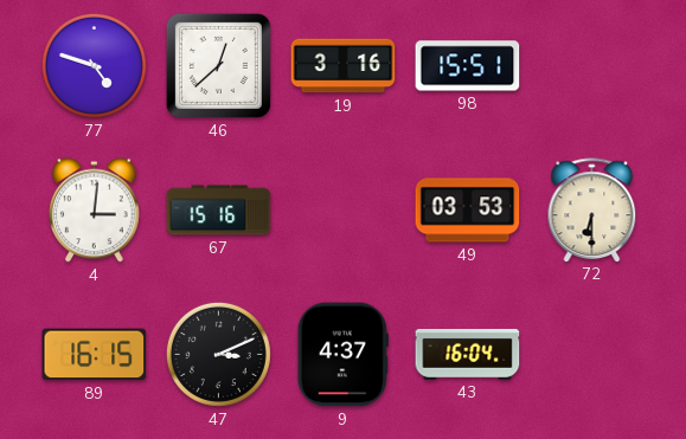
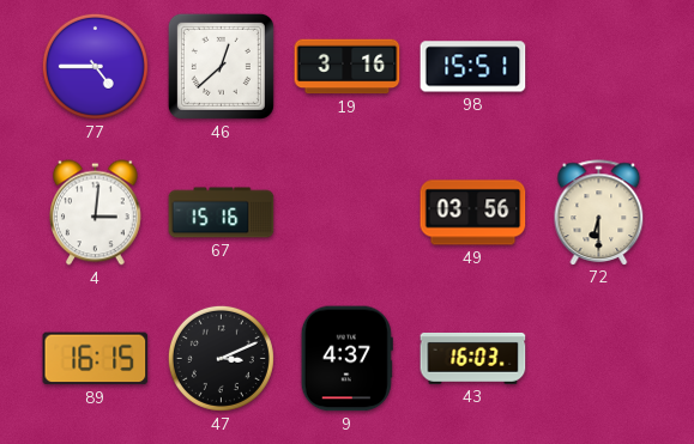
77: 4:48 -> 4:45 (95, 66)
49: 03:53 -> 03:56 (473, 213)
43: 16:04 -> 16:03 (473, 359)
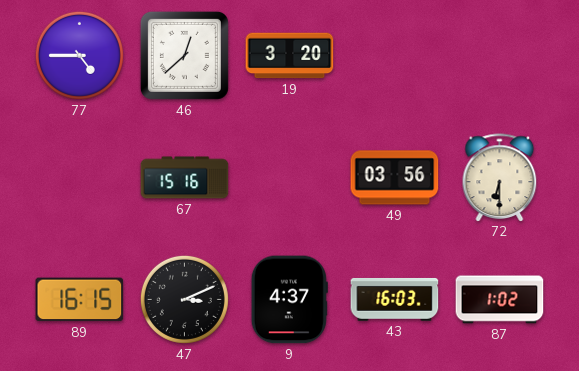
19: 3:16 -> 3:20 (290, 56)
98: 15:51 -> none (473, 67)
4: 3:01 -> none (96, 213)
87: none -> 1:02 (500, 300)
